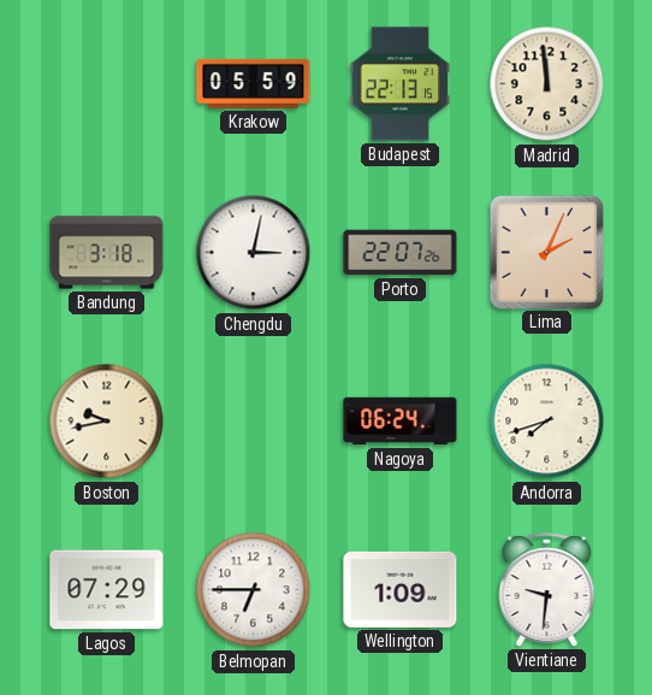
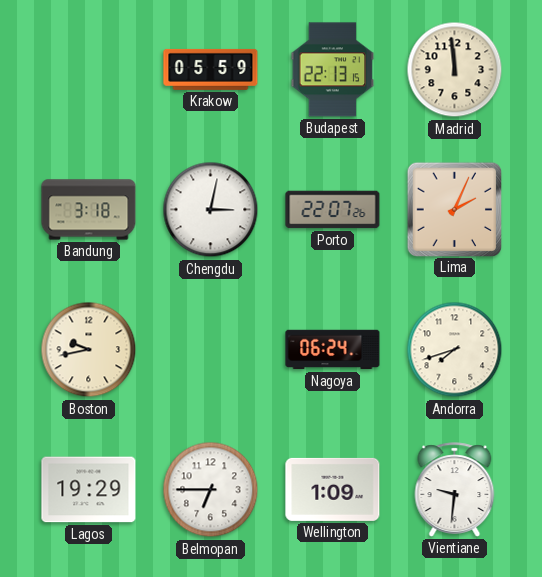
Lagos: 07:29 -> 19:29 (89, 490)
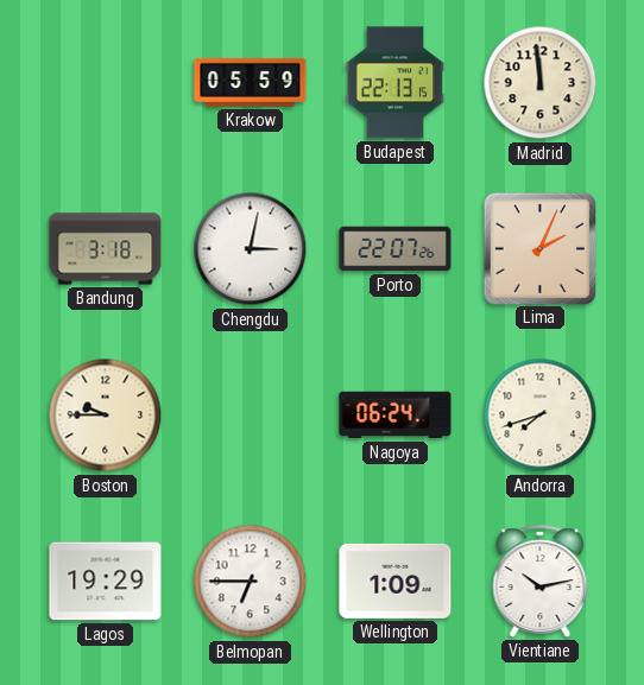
Boston: 9:43 -> 9:45 (106, 416)
Vientiane: 9:31 -> 10:13 (541, 582)
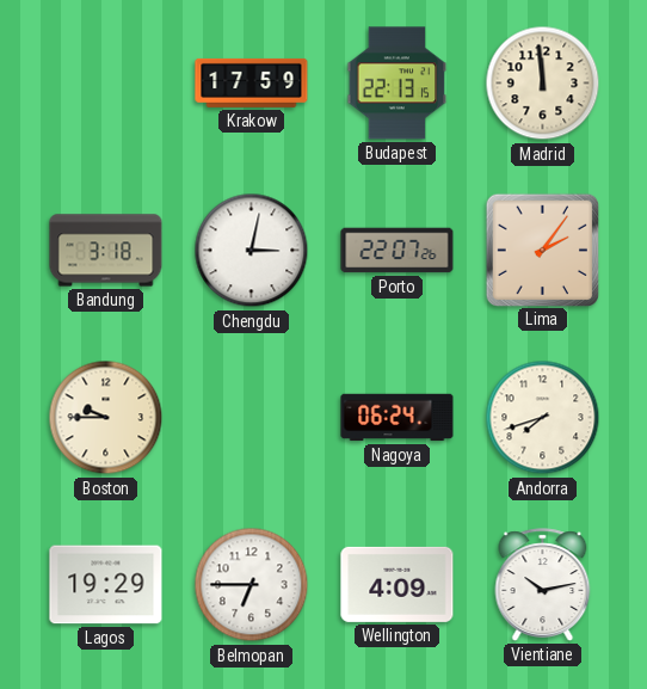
Krakow: 05:59 -> 17:59 (252, 82)
Lima: 2:04 -> 2:06 (542, 250)
Wellington: 1:09 -> 4:09 (398, 584)
